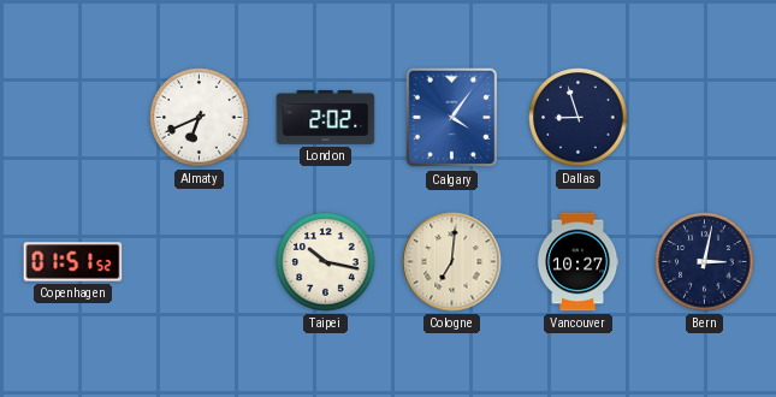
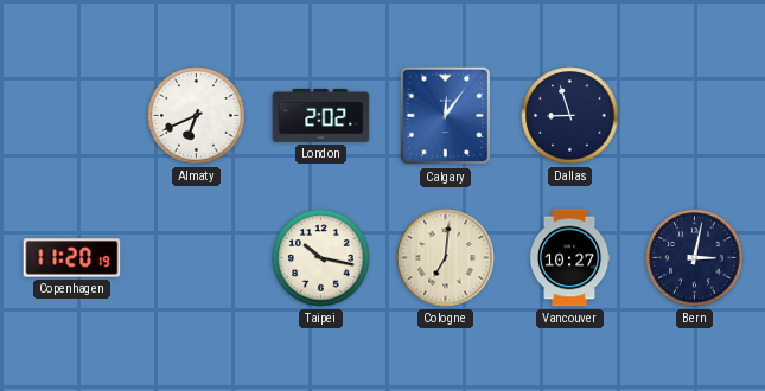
Calgary: 4:06 -> 12:06 (446, 116)
Copenhagen: 01:51 -> 11:20 (72, 258)
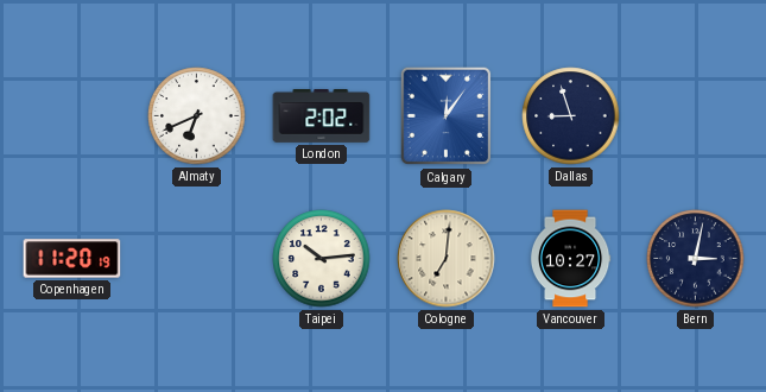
Taipei: 10:17 -> 10:14 (322, 259)
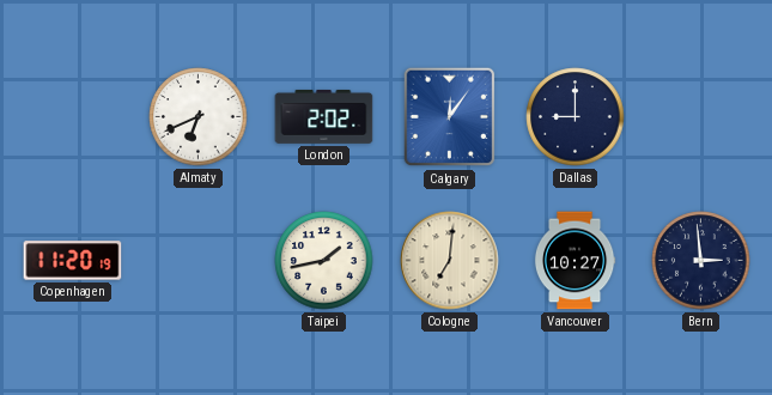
Dallas: 8:57 -> 9:00 (576, 117)
Taipei: 10:14 -> 1:43 (324, 261)
Bern: 3:02 -> 2:59 (701, 261)
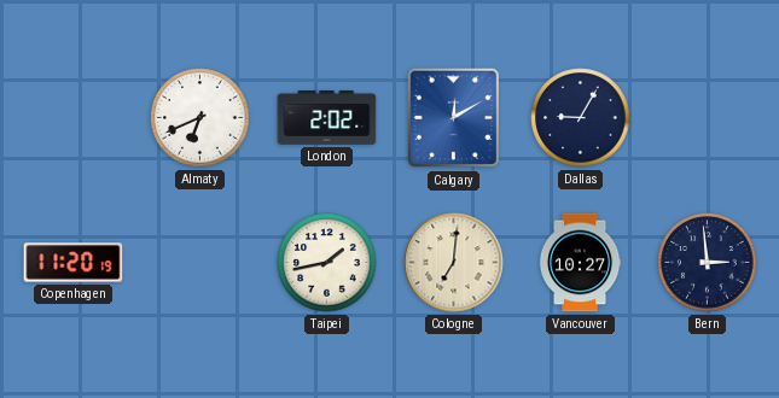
Calgary: 12:06 -> 12:10 (454, 118)
Dallas: 9:00 -> 9:05 (581, 118)
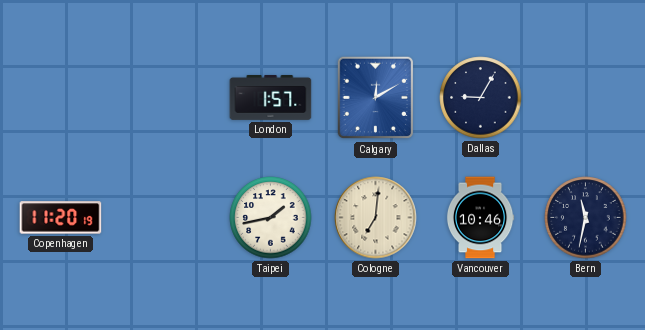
Almaty: 6:41 -> none (200, 118)
London: 2:02 -> 1:57 (271, 97)
Vancouver: 10:27 -> 10:46 (480, 218)
Bern: 2:59 -> 11:32 (586, 218)
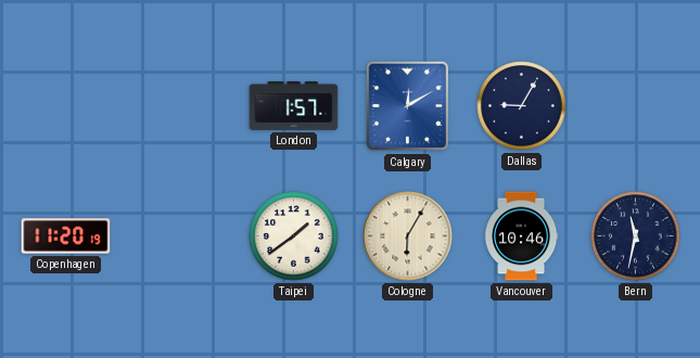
Taipei: 1:43 -> 1:39 (294, 236)
Cologne: 7:01 -> 6:05 (408, 236)
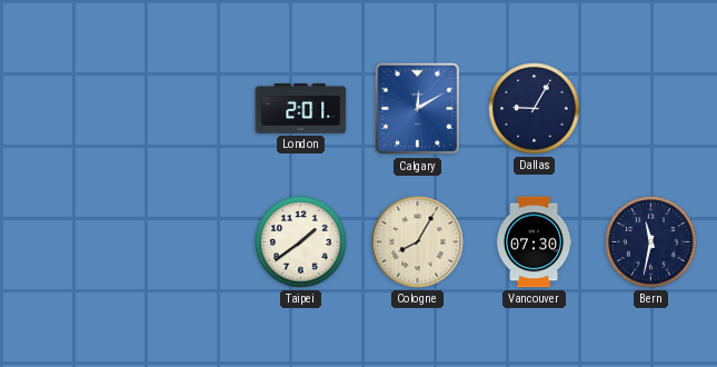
London: 1:57 -> 2:01 (301, 108)
Copenhagen: 11:20 -> none (66, 236)
Cologne: 6:05 -> 8:05 (418, 242)
Vancouver: 10:46 -> 07:30 (534, 242)
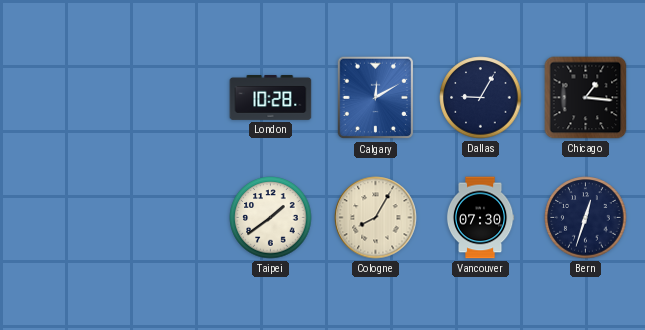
London: 2:01 -> 10:28 (271, 97)
Chicago: none -> 1:16 (586, 98)
Bern: 11:32 -> 12:33 (586, 218)
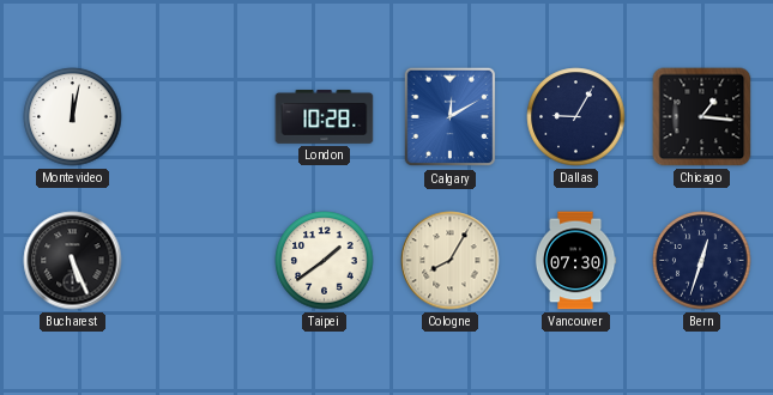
Montevideo: none -> 12:02 (73, 117)
Bucharest: none -> 5:26 (73, 261)
